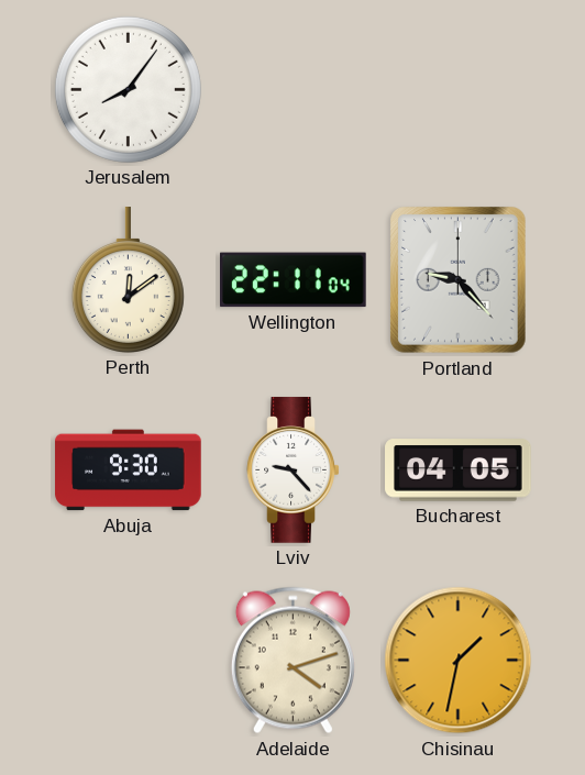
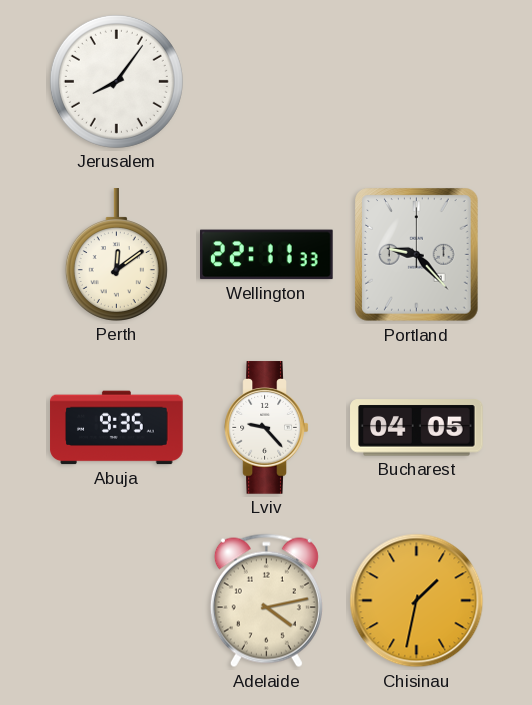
Wellington: 22:11:04 -> 22:11:33 (267, 255)
Abuja: 9:30 -> 9:35 (117, 428)
Adelaide: 4:12 -> 4:13 (266, 601)
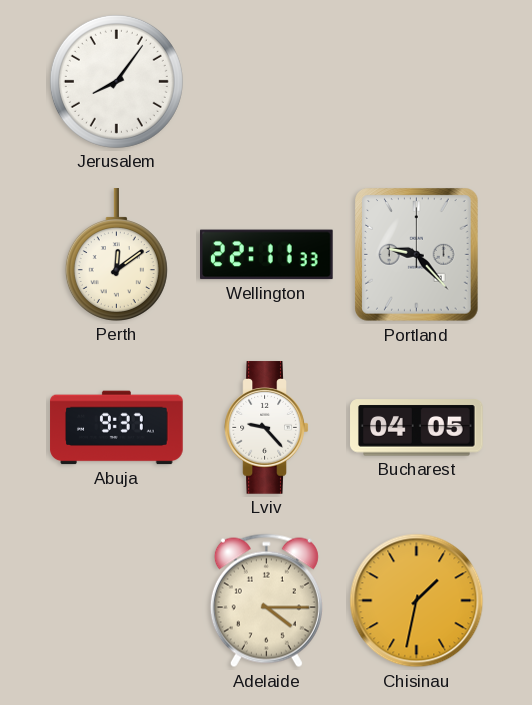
Abuja: 9:35 -> 9:37 (117, 428)
Adelaide: 4:13 -> 4:15 (266, 601)
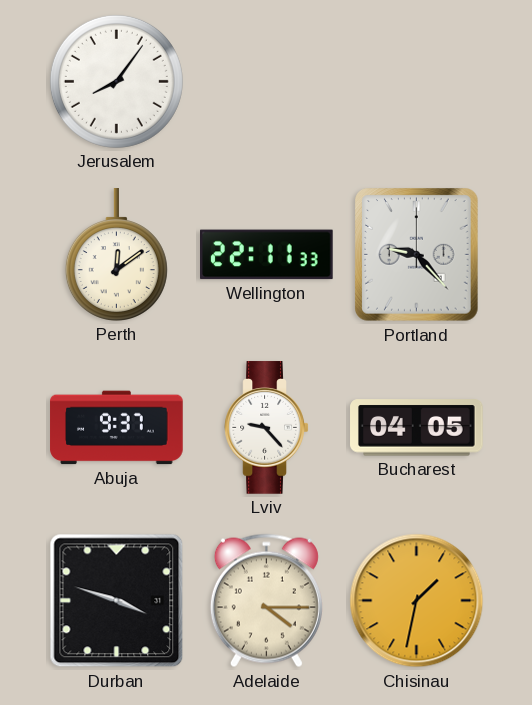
Durban: none -> 3:48 (117, 601)
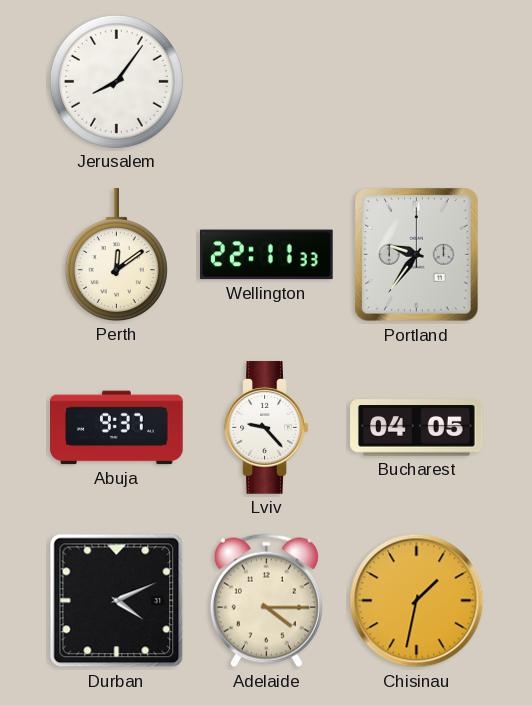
Portland: 9:23 -> 9:36 (417, 255)
Durban: 3:48 -> 4:11 (117, 601)
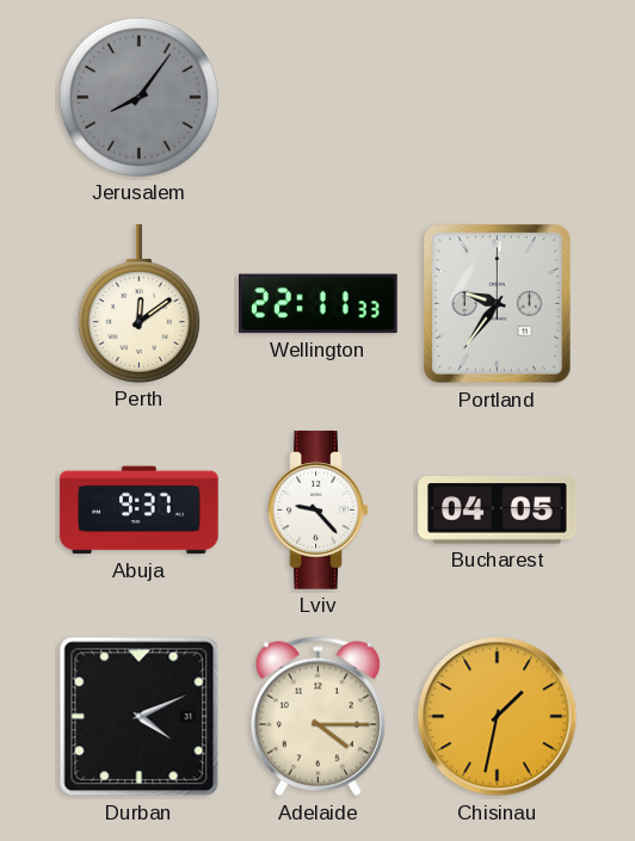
Jerusalem dial: white -> grey (138, 97)
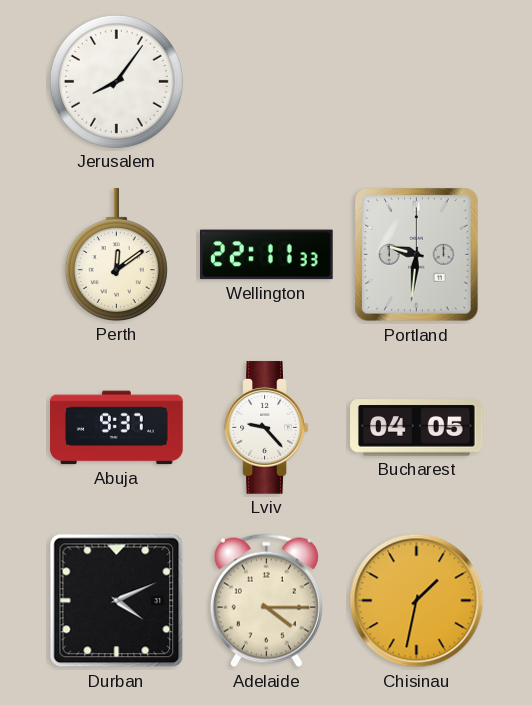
Jerusalem dial: grey -> white (116, 81)
Portland: 9:36 -> 9:31 (417, 255)
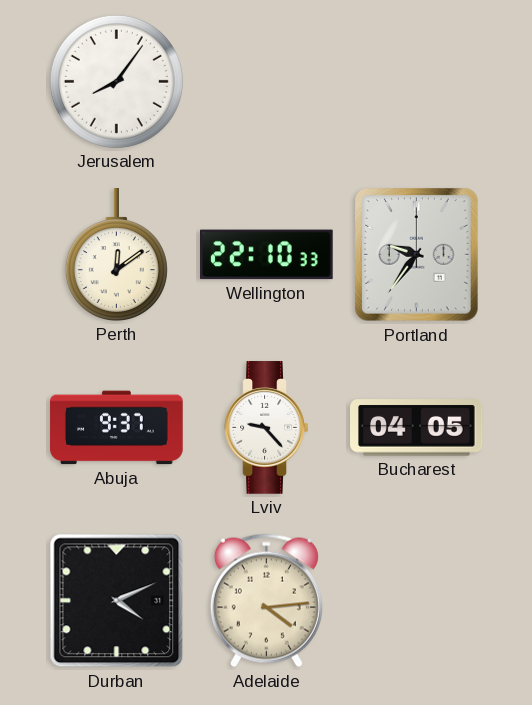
Wellington: 22:11 -> 22:10 (267, 255)
Portland: 9:31 -> 9:36 (417, 255)
Adelaide: 4:15 -> 4:14 (266, 601)
Chisinau: 1:32 -> none (417, 601)
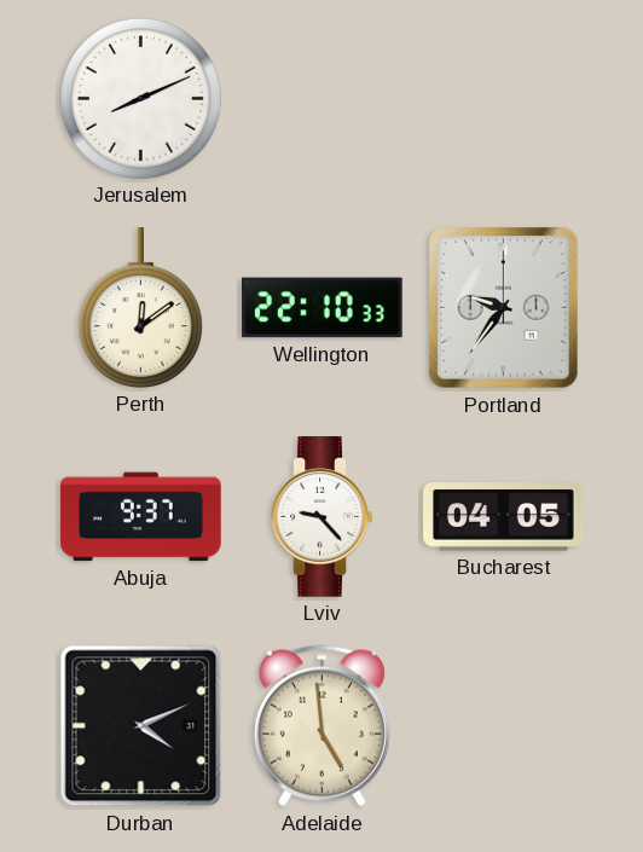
Jerusalem: 8:06 -> 8:11 (140, 98)
Adelaide: 4:14 -> 4:59 (321, 726)
